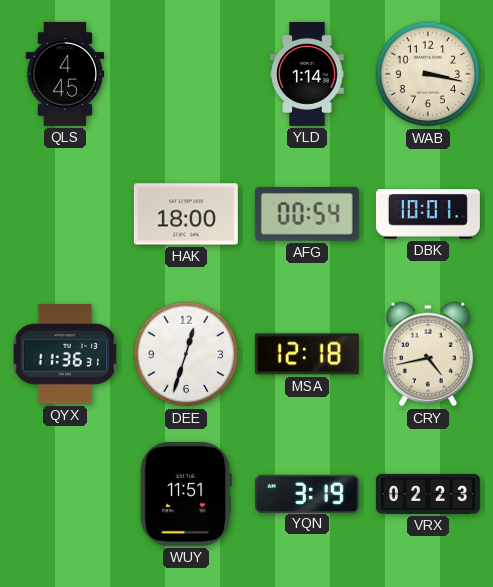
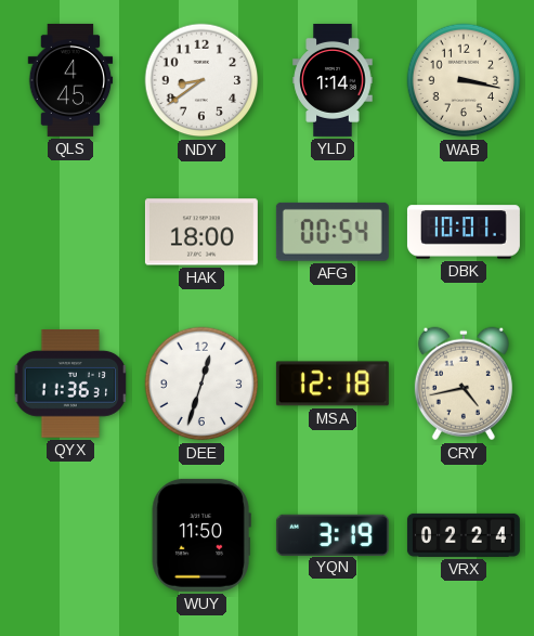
NDY: none -> 8:39 (201, 80)
WUY: 11:51 -> 11:50 (201, 535)
VRX: 02:23 -> 02:24 (464, 535)
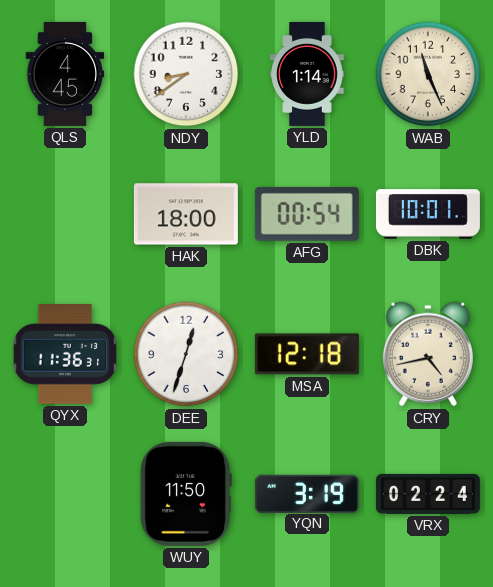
WAB: 3:17 -> 11:26 (428, 74)
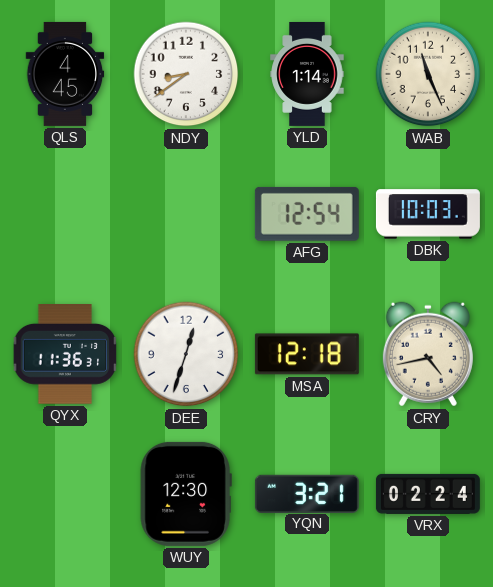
HAK: 18:00 -> none (186, 214)
AFG: 00:54 -> 12:54 (307, 214)
DBK: 10:01 -> 10:03 (428, 214)
WUY: 11:50 -> 12:30 (186, 494)
YQN: 3:19 -> 3:21 (307, 493)
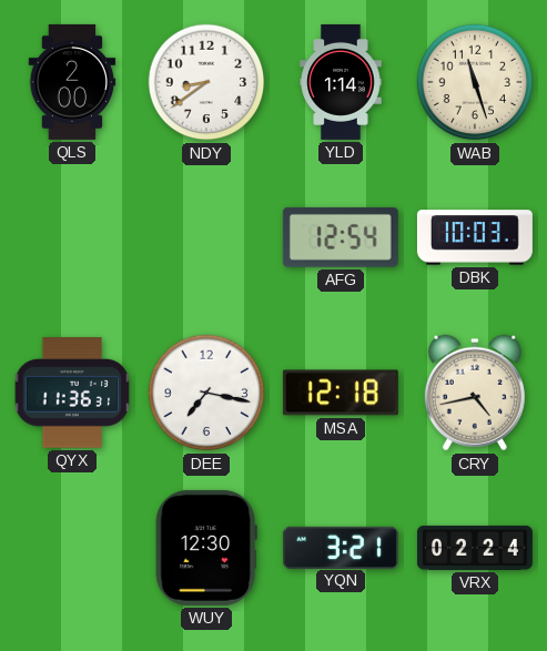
QLS: 4:45 -> 2:00 (72, 82)
WAB: 11:26 -> 11:27 (475, 82)
DEE: 12:33 -> 7:17 (206, 393)
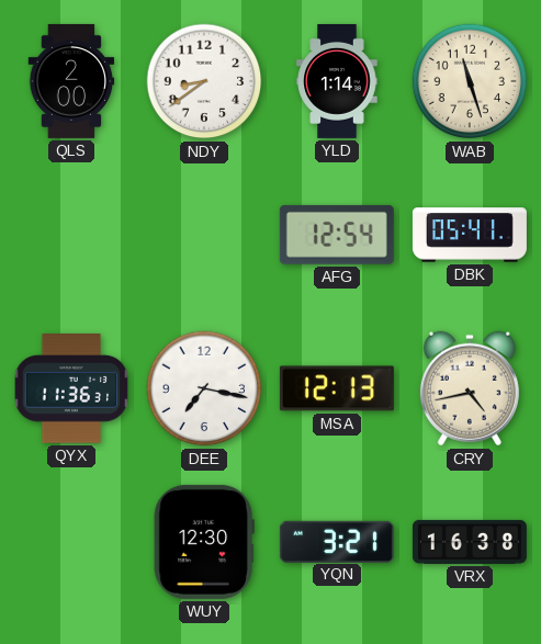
DBK: 10:03 -> 05:41 (470, 235)
MSA: 12:18 -> 12:13 (337, 388)
VRX: 02:24 -> 16:38 (470, 542)
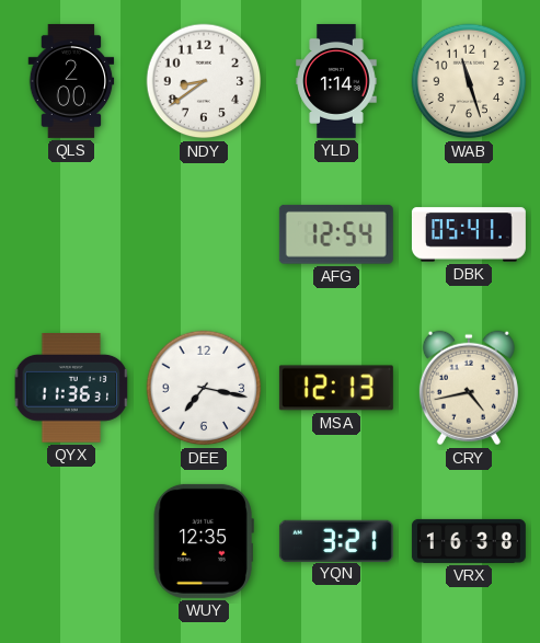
WUY: 12:30 -> 12:35 (204, 541)
